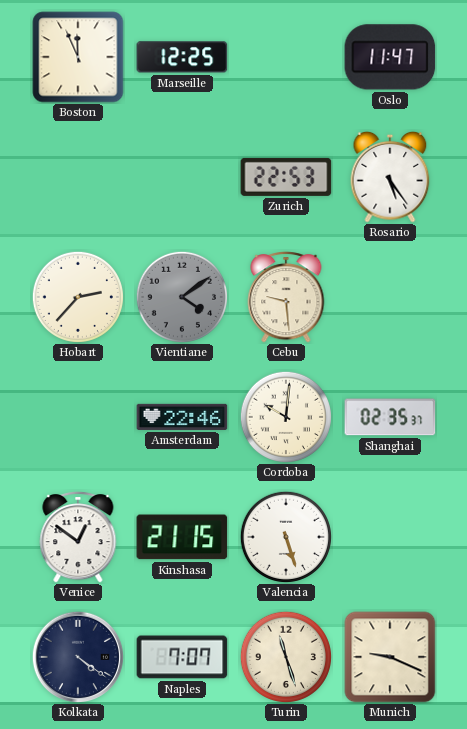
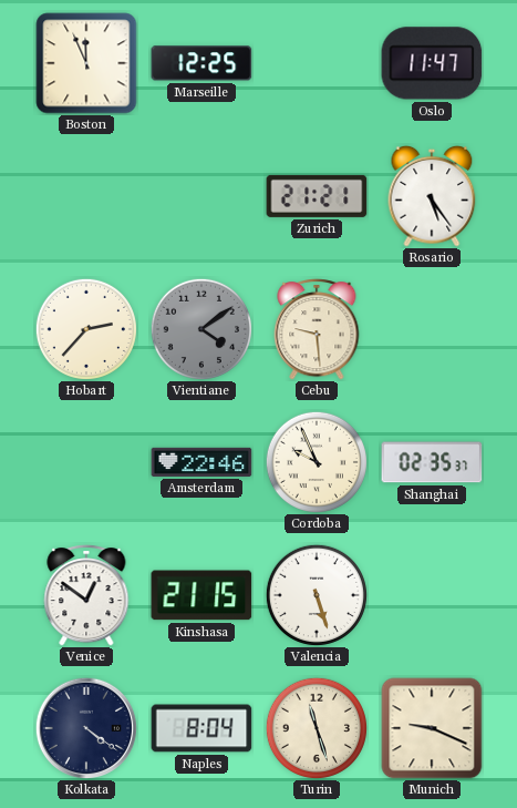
Zurich: 22:53 -> 21:21 (317, 196)
Cordoba: 10:01 -> 9:56 (317, 462)
Naples: 7:07 -> 8:04 (201, 728)
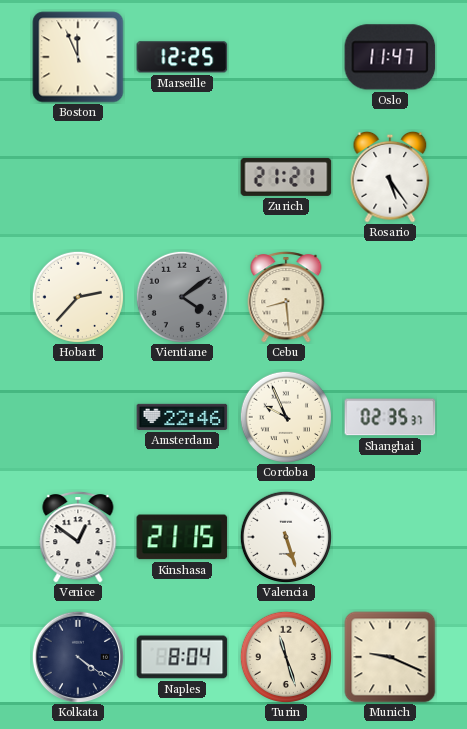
Cebu: 9:29 -> 8:29 (286, 297)
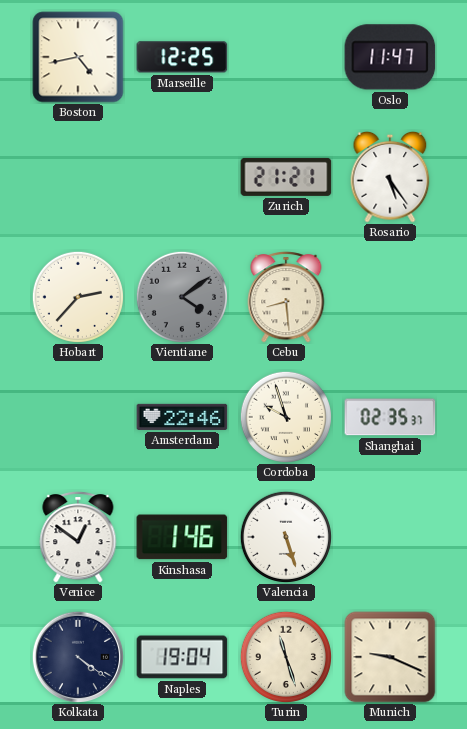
Boston: 11:56 -> 4:43 (78, 57)
Cordoba: 9:56 -> 9:57 (286, 417)
Kinshasa: 21:15 -> 1:46 (182, 537)
Naples: 8:04 -> 19:04 (182, 657)
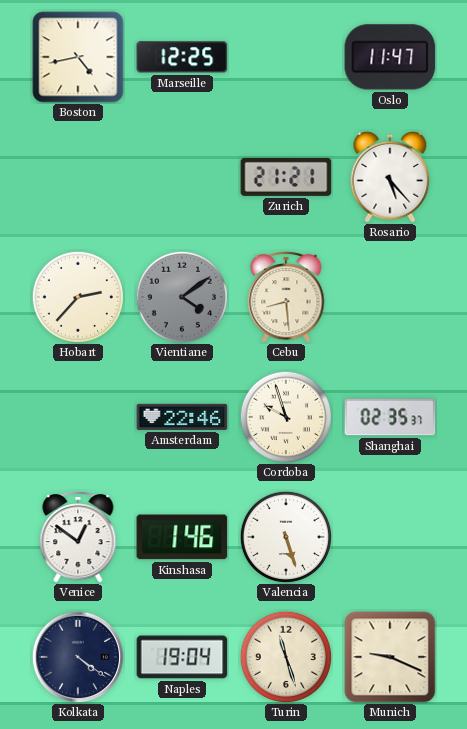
Rosario: 5:24 -> 5:23 (390, 177)
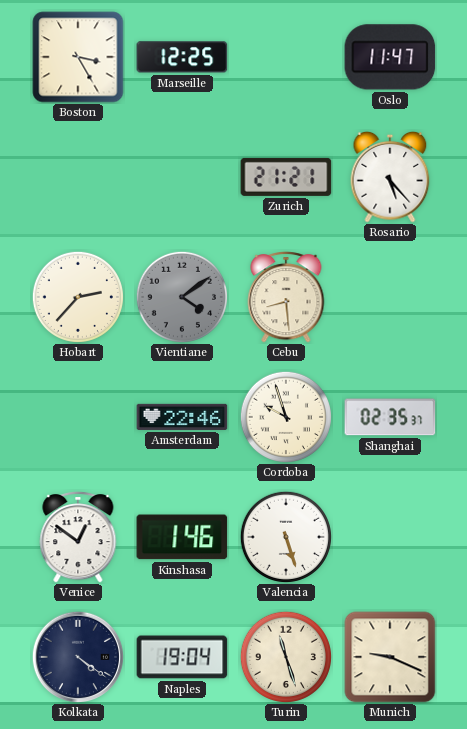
Boston: 4:43 -> 3:25 (78, 57)
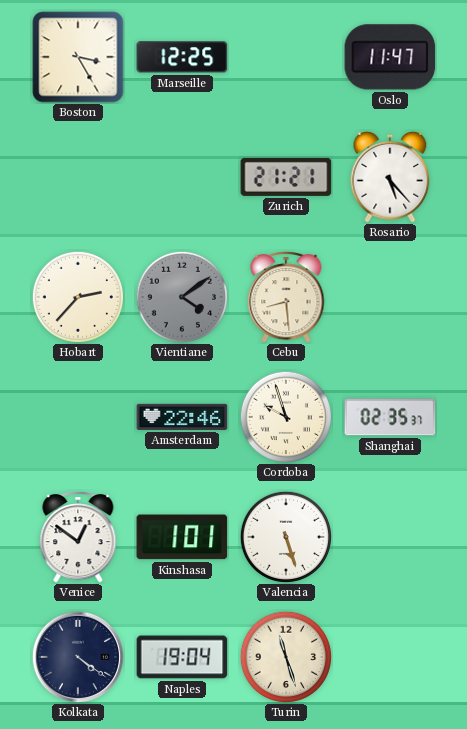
Kinshasa: 1:46 -> 1:01 (182, 537)
Munich: 9:19 -> none (390, 657)
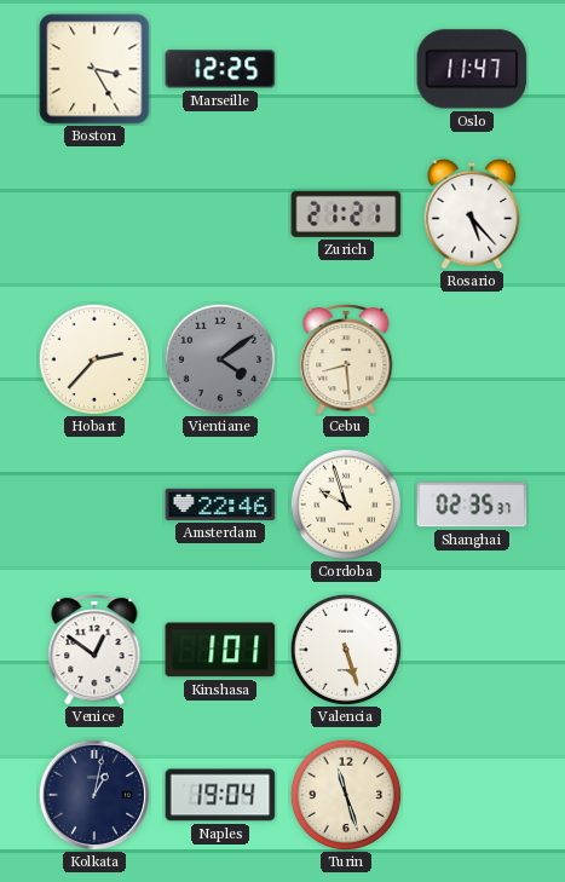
Kolkata: 4:21 -> 1:02 (93, 794)
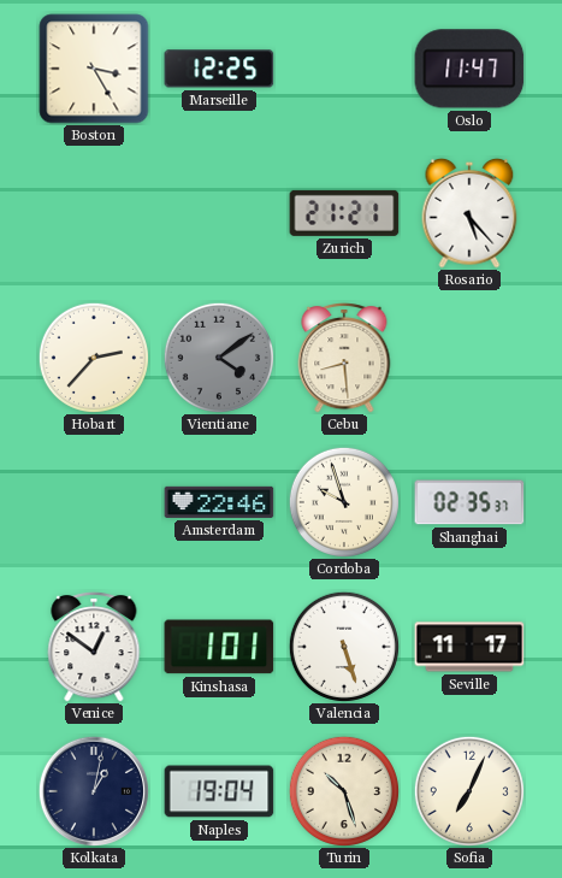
Seville: none -> 11:17 (469, 647)
Turin: 11:27 -> 10:27 (344, 791)
Sofia: none -> 7:04 (469, 791)
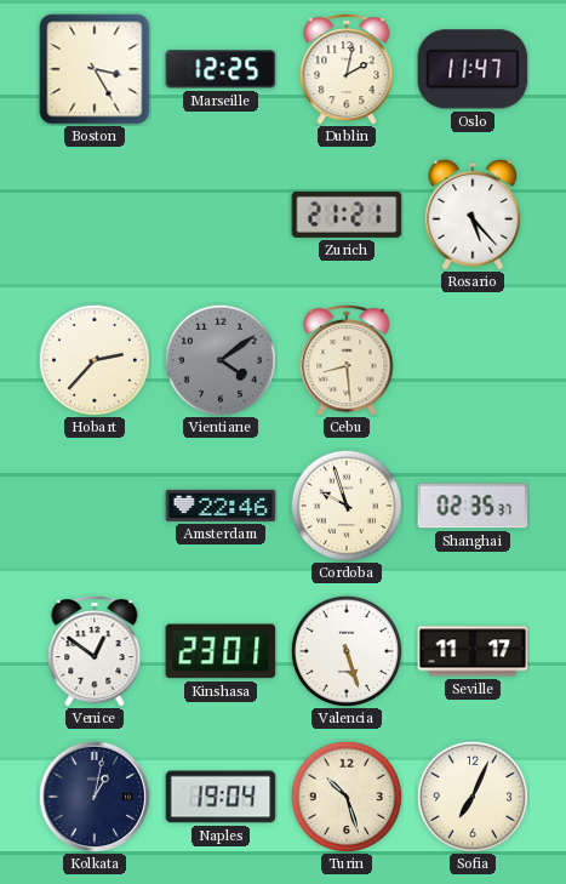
Dublin: none -> 2:02 (347, 69)
Kinshasa: 1:01 -> 23:01 (221, 651)
